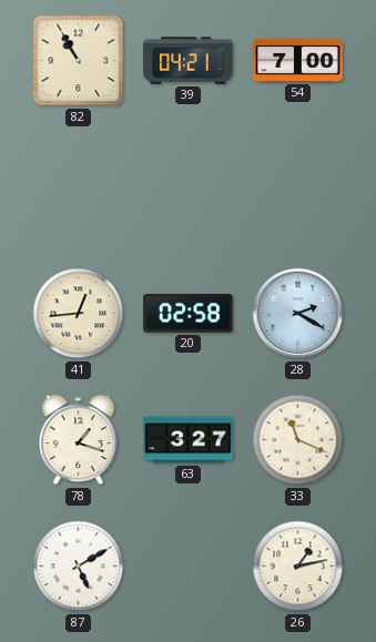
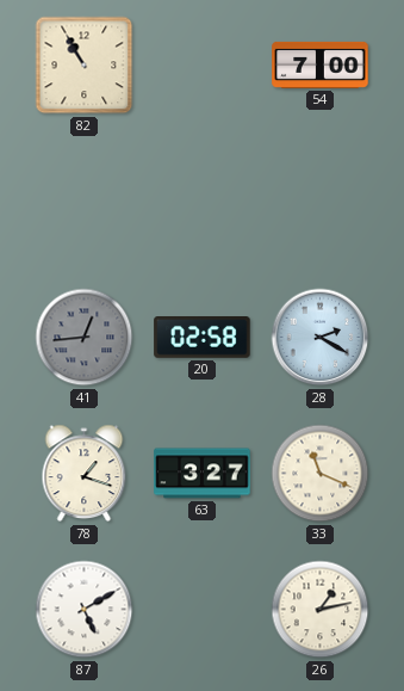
39: 04:21 -> none (189, 61)
41 dial: cream -> grey (85, 338)
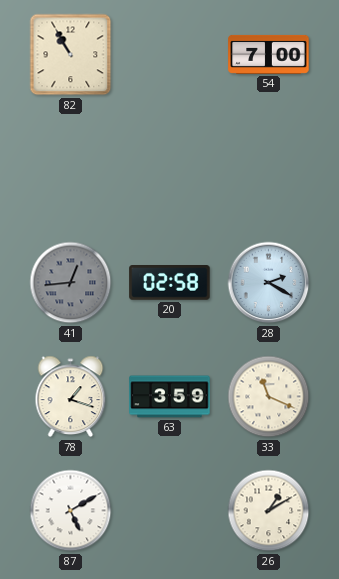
63: 3:27 -> 3:59 (170, 397)
26: 1:13 -> 1:10 (269, 511)
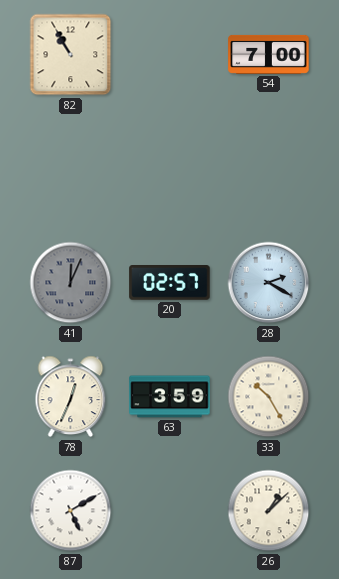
41: 12:44 -> 12:04 (71, 283)
20: 02:58 -> 02:57 (170, 283)
78: 1:18 -> 12:34 (71, 397)
33: 11:19 -> 10:25 (269, 397)
26: 1:10 -> 1:08 (269, 511)
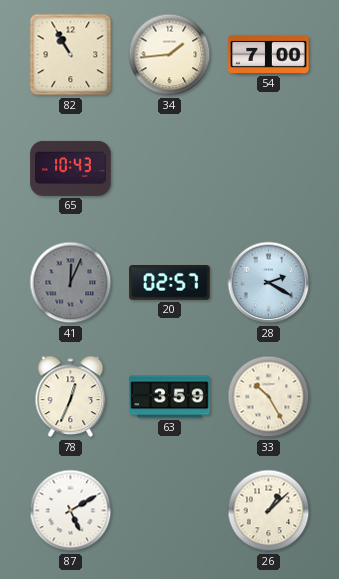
34: none -> 1:44 (170, 55)
65: none -> 10:43 (71, 168)
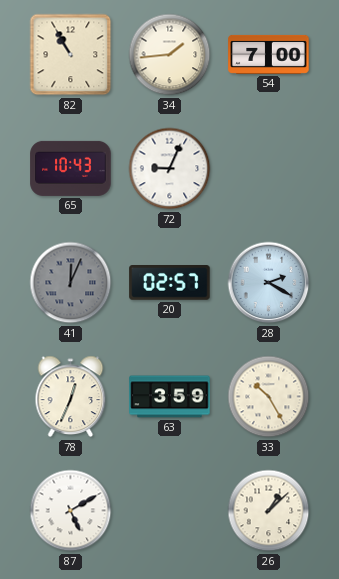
72: none -> 9:04 (170, 169)
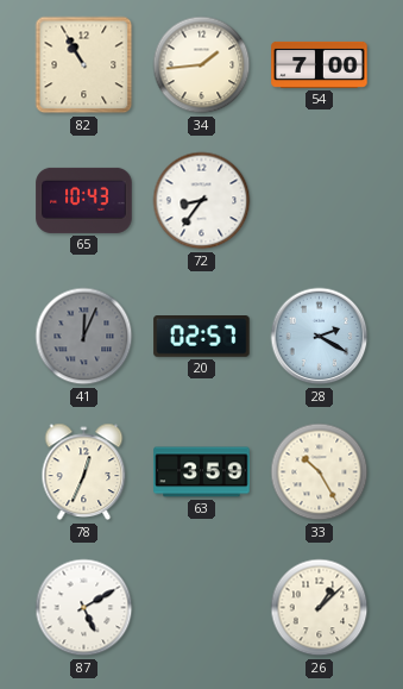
72: 9:04 -> 8:36 (202, 201)
